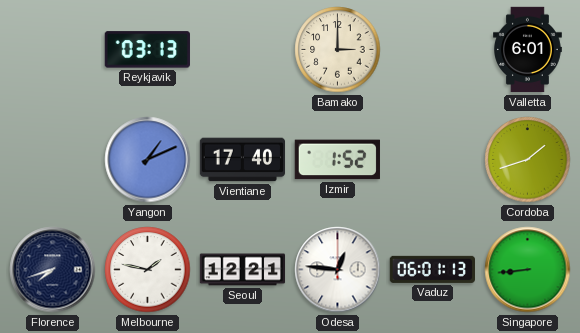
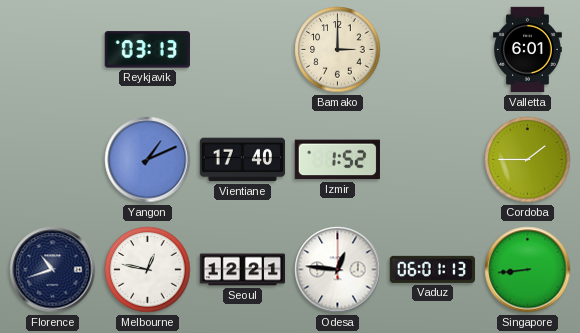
Cordoba: 1:42 -> 1:45 (528, 160)
Florence: 7:42 -> 10:42 (53, 270)
Melbourne: 1:47 -> 12:47 (148, 270)
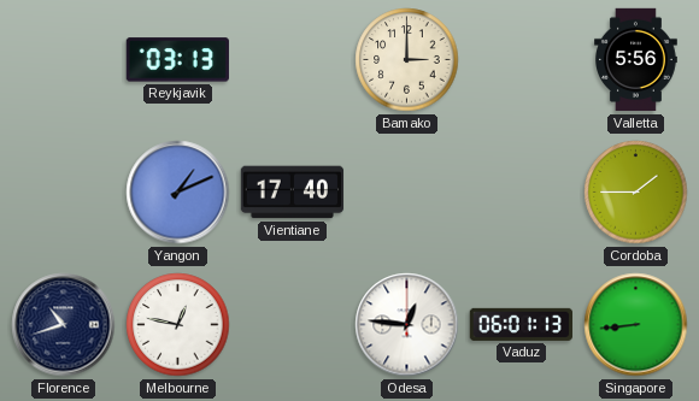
Valletta: 6:01 -> 5:56 (636, 60)
Izmir: 1:52 -> none (337, 160)
Seoul: 12:21 -> none (243, 270)
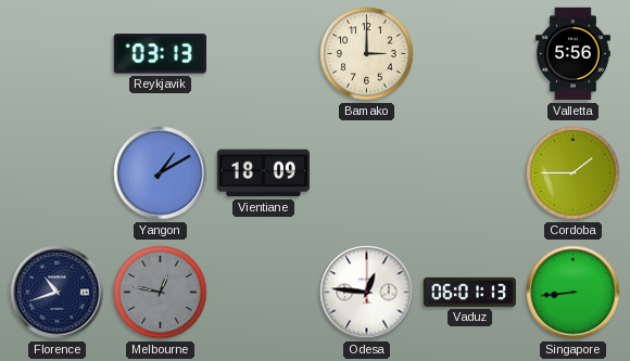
Yangon: 1:11 -> 1:10 (161, 173)
Vientiane: 17:40 -> 18:09 (264, 173)
Melbourne dial: white -> grey (161, 293)
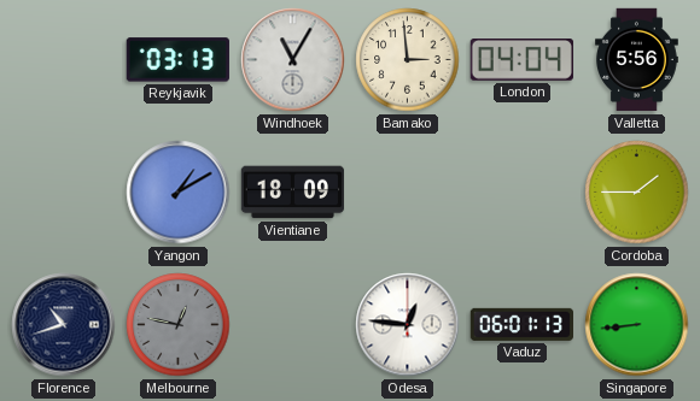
Windhoek: none -> 11:05 (293, 60)
Bamako: 3:00 -> 2:59 (408, 60)
London: none -> 04:04 (521, 60)
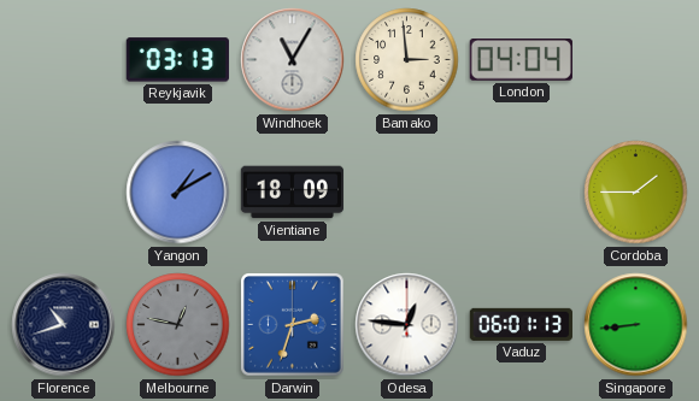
Valletta: 5:56 -> none (637, 60)
Darwin: none -> 2:33 (293, 325)
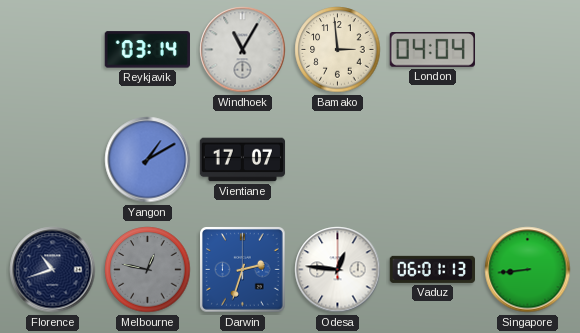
Reykjavik: 03:13 -> 03:14 (147, 50)
Vientiane: 18:09 -> 17:07 (243, 160)
Cordoba: 1:45 -> none (636, 193)
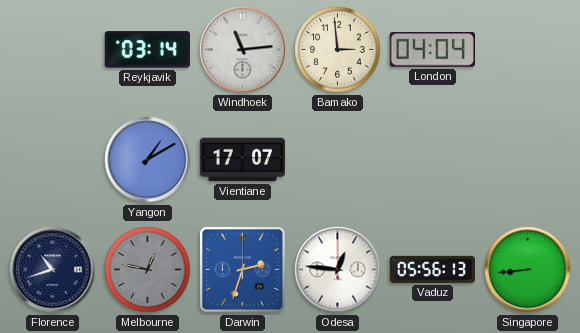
Windhoek: 11:05 -> 11:14 (243, 50)
Vaduz: 06:01 -> 05:56 (432, 269)
